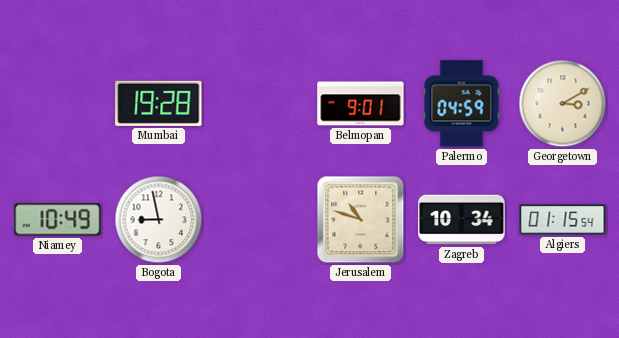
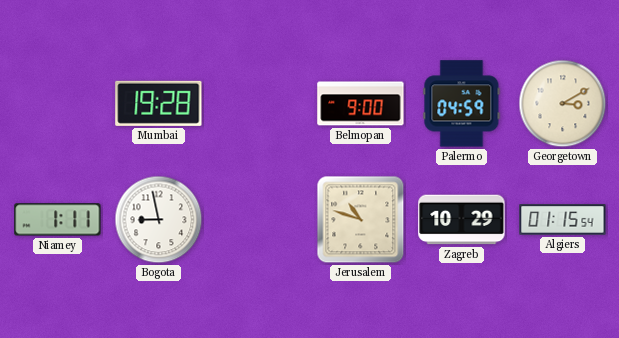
Belmopan: 9:01 -> 9:00 (361, 104)
Niamey: 10:49 -> 1:11 (58, 220)
Zagreb: 10:34 -> 10:29 (462, 220)
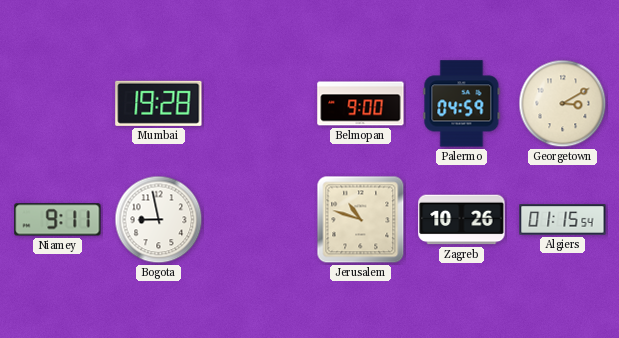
Niamey: 1:11 -> 9:11 (58, 220)
Zagreb: 10:29 -> 10:26 (462, 220)
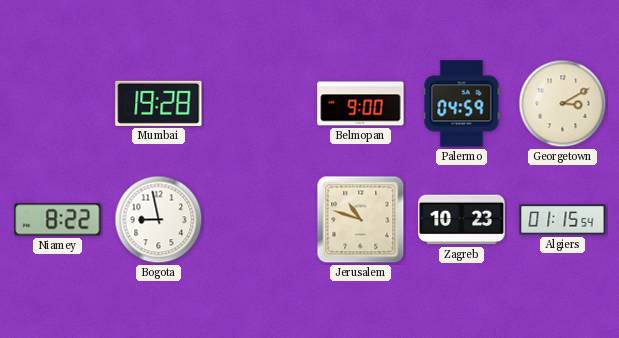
Niamey: 9:11 -> 8:22 (58, 220)
Zagreb: 10:26 -> 10:23 (462, 220)
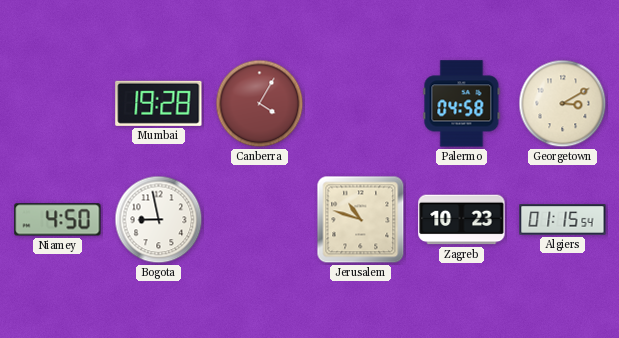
Canberra: none -> 4:05 (260, 104)
Belmopan: 9:00 -> none (361, 104)
Palermo: 04:59 -> 04:58 (462, 104)
Niamey: 8:22 -> 4:50 (58, 220)
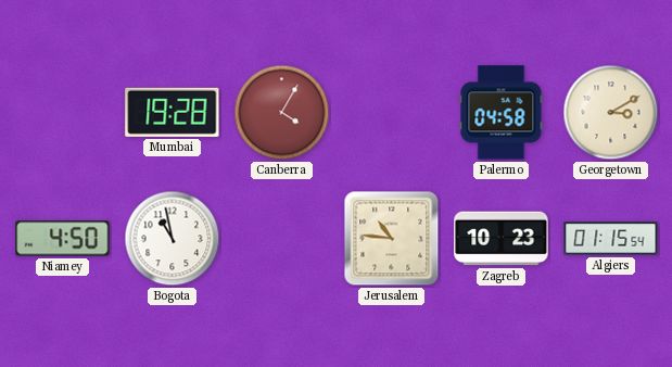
Bogota: 8:58 -> 10:58 (173, 239)
Jerusalem: 10:48 -> 10:46 (392, 239)
